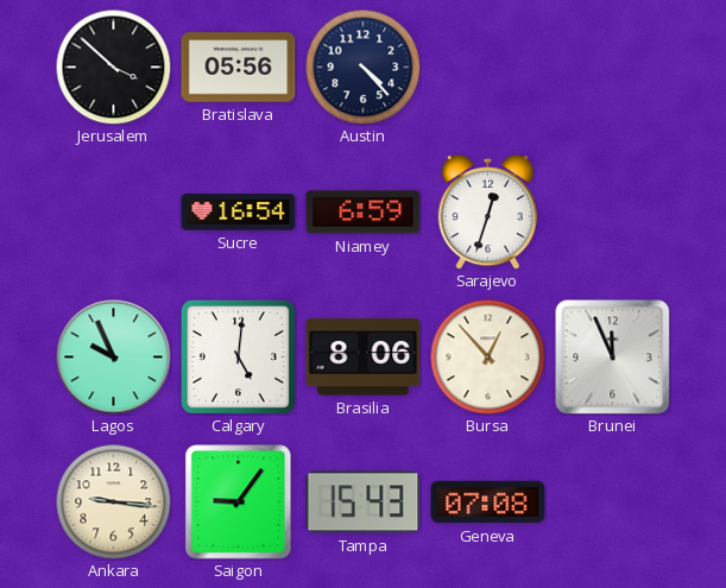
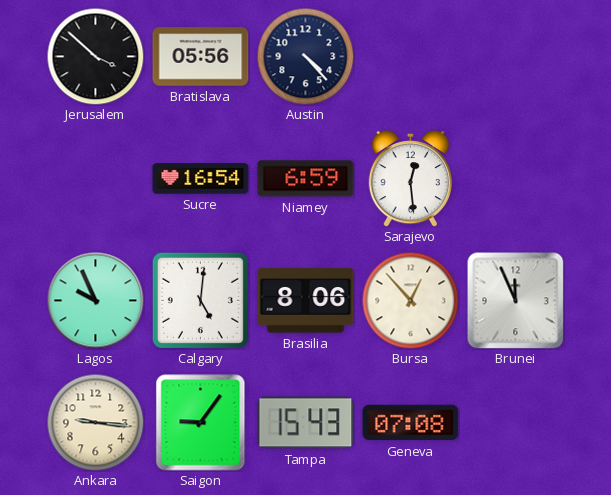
Sarajevo: 12:33 -> 12:29 (410, 178)
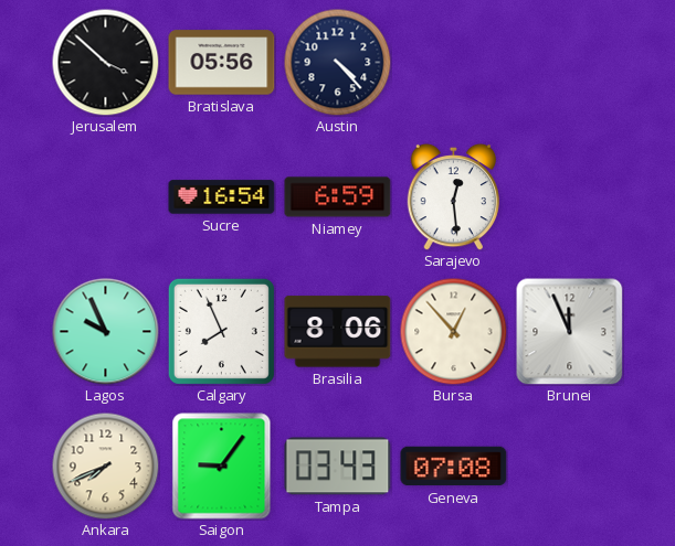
Calgary: 5:01 -> 7:56 (221, 331)
Ankara: 9:16 -> 7:41 (105, 465)
Tampa: 15:43 -> 03:43 (338, 467)
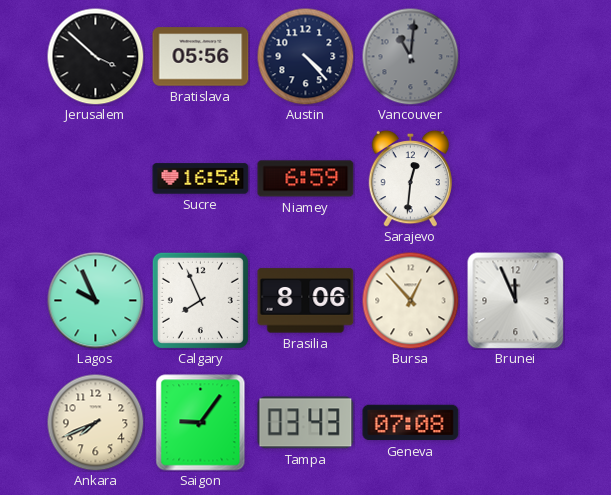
Vancouver: none -> 11:01 (410, 56)
Sarajevo: 12:29 -> 12:31 (410, 178)
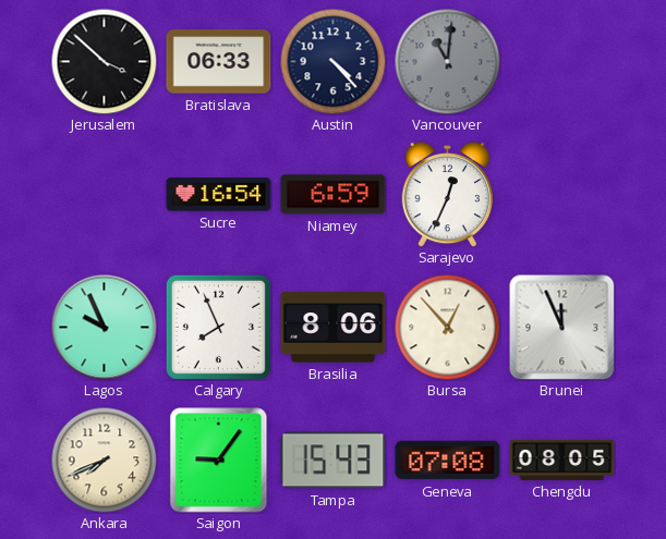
Bratislava: 05:56 -> 06:33 (219, 62)
Sarajevo: 12:31 -> 12:34 (447, 194)
Tampa: 03:43 -> 15:43 (334, 461)
Chengdu: none -> 08:05 (562, 460)
